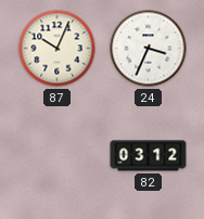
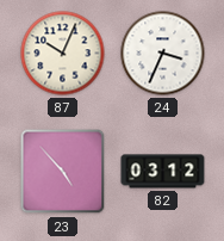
23: none -> 4:53 (63, 172)
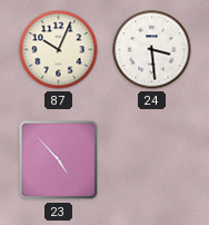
24: 3:34 -> 3:29 (152, 50)
82: 03:12 -> none (163, 172)
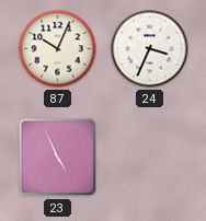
24: 3:29 -> 3:34 (150, 49)
23: 4:53 -> 4:56 (58, 158)
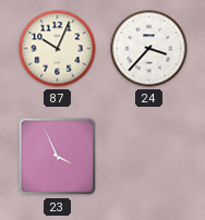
24: 3:34 -> 3:37 (149, 49)
23: 4:56 -> 3:56 (58, 157)
